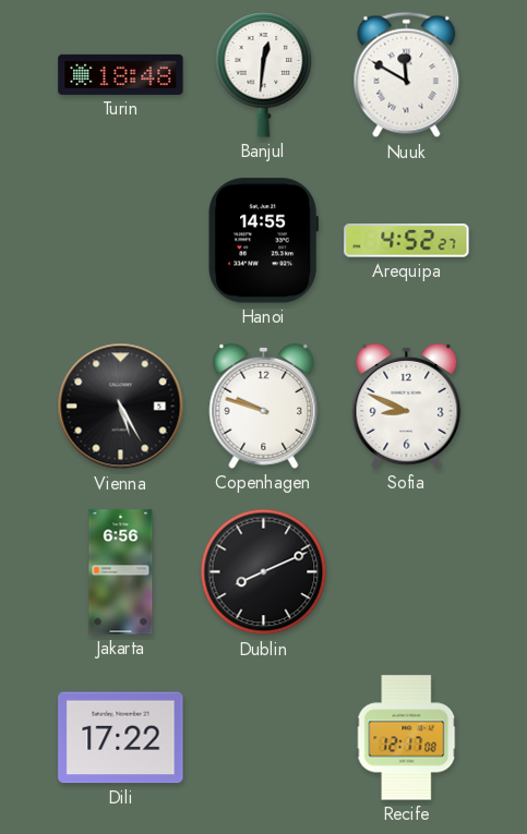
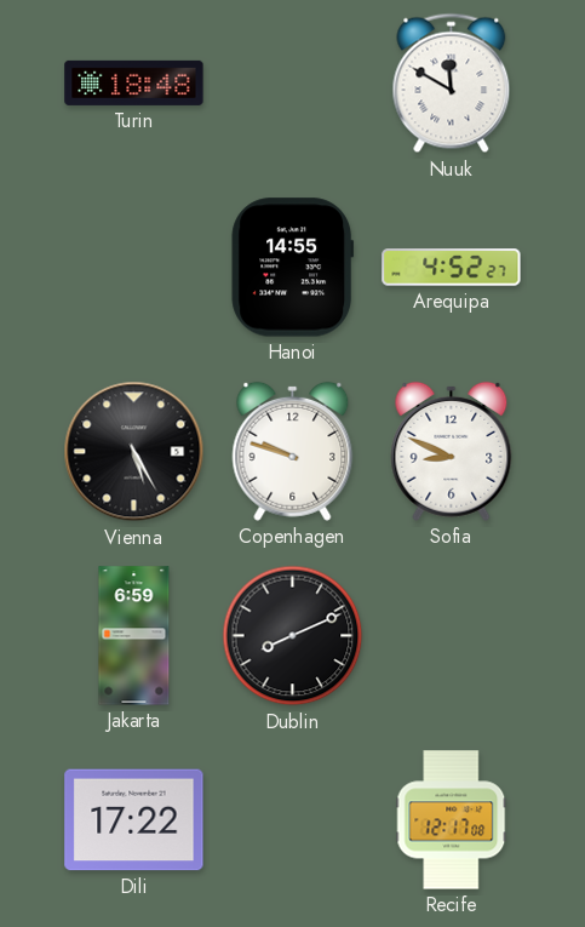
Banjul: 12:31 -> none (264, 75)
Jakarta: 6:56 -> 6:59 (134, 636)
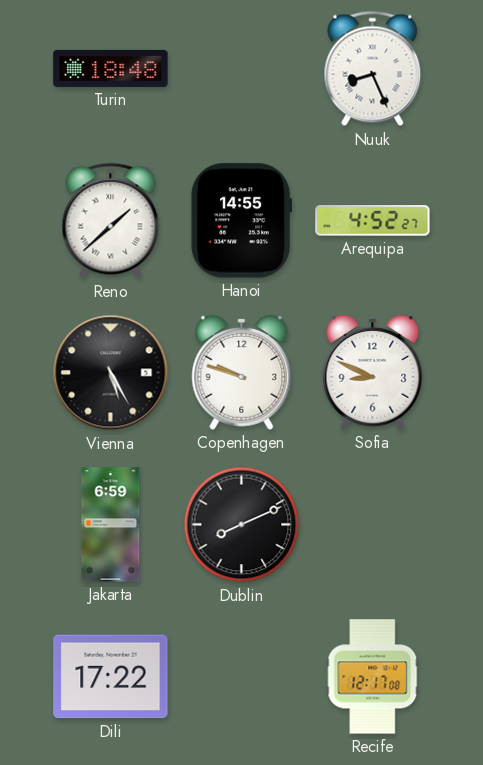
Nuuk: 11:50 -> 8:26 (373, 69)
Reno: none -> 1:38 (111, 221)
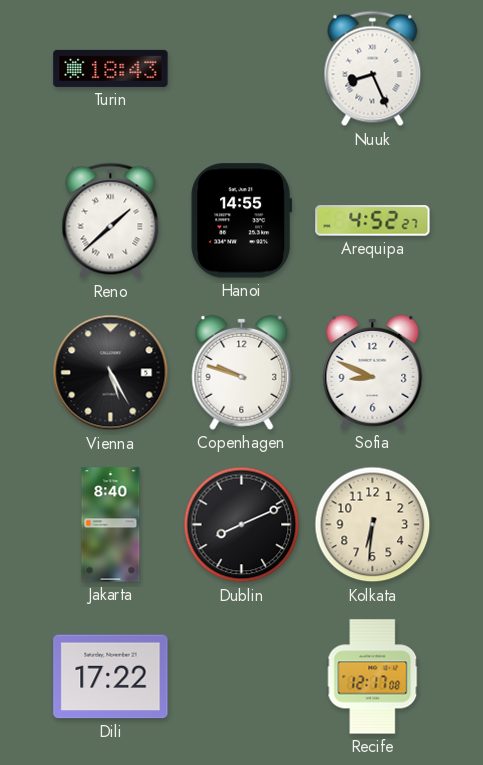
Turin: 18:48 -> 18:43 (111, 68)
Jakarta: 6:59 -> 8:40 (111, 525)
Kolkata: none -> 6:31 (373, 525)
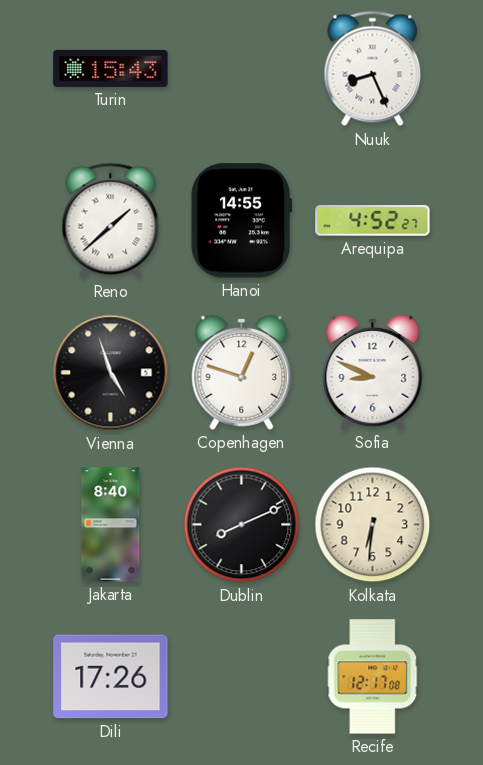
Turin: 18:43 -> 15:43 (111, 68)
Vienna: 5:25 -> 4:57 (111, 373)
Copenhagen: 9:48 -> 12:48 (242, 372)
Dili: 17:22 -> 17:26 (111, 677)
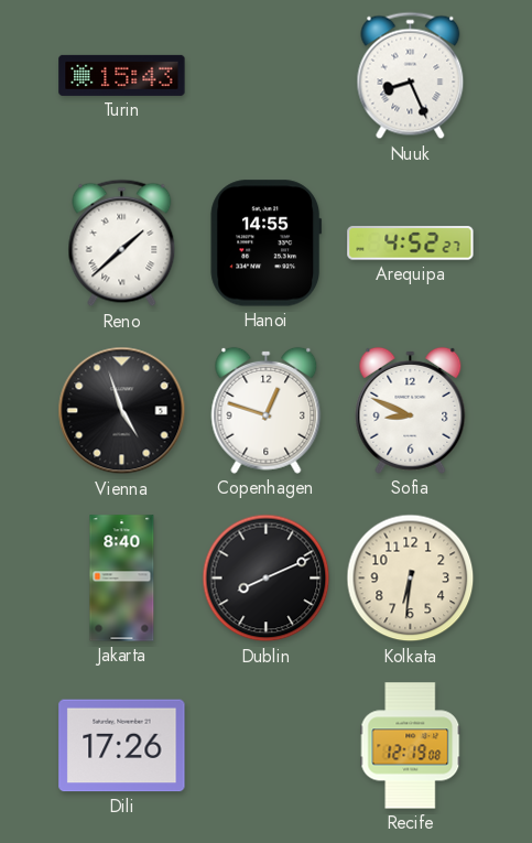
Recife: 12:17 -> 12:19 (411, 746)
